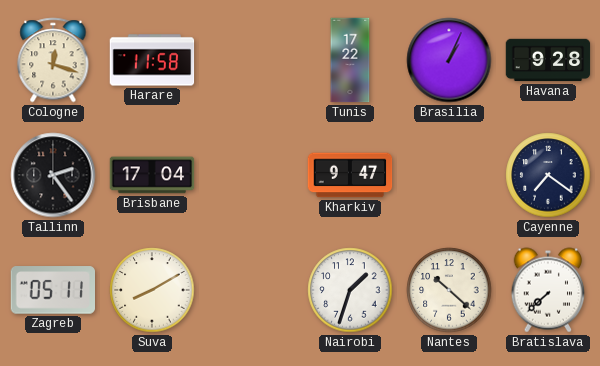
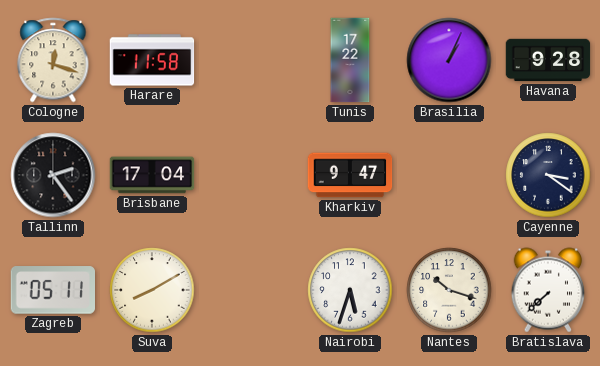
Cayenne: 7:21 -> 3:21 (548, 175)
Nairobi: 1:33 -> 5:33 (350, 290)
Nantes: 10:22 -> 10:18 (449, 290)
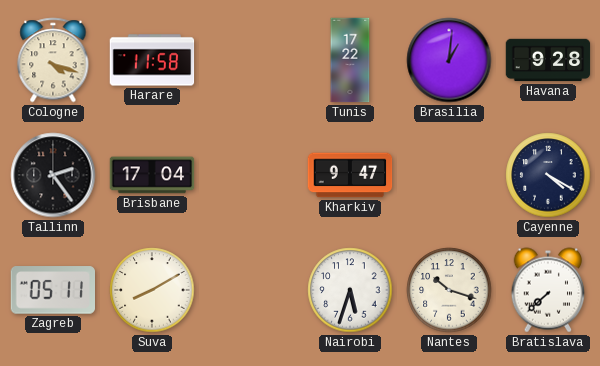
Cologne: 12:18 -> 4:18 (53, 60)
Brasilia: 1:04 -> 1:01 (449, 60)
Cayenne: 3:21 -> 4:20 (548, 175)
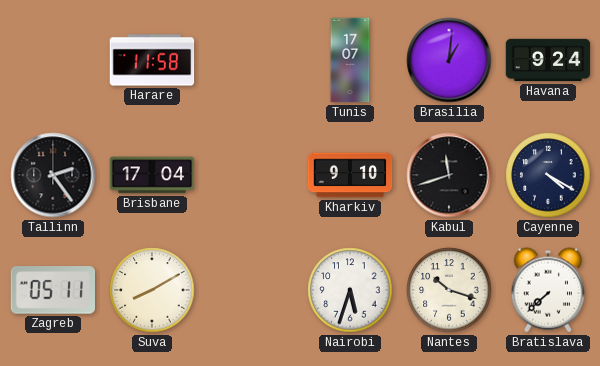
Cologne: 4:18 -> none (53, 60)
Tunis: 17:22 -> 17:07 (350, 60)
Havana: 9:28 -> 9:24 (548, 60)
Kharkiv: 9:47 -> 9:10 (350, 175)
Kabul: none -> 11:42 (449, 175)
